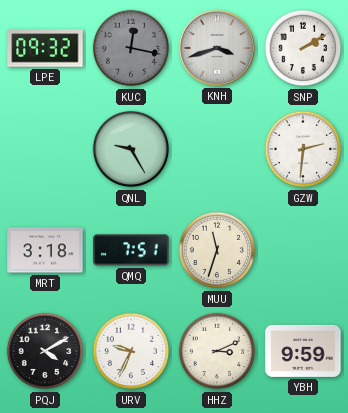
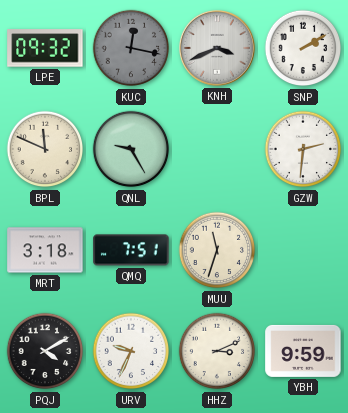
KNH: 3:42 -> 3:41 (217, 48)
BPL: none -> 11:49 (45, 149)
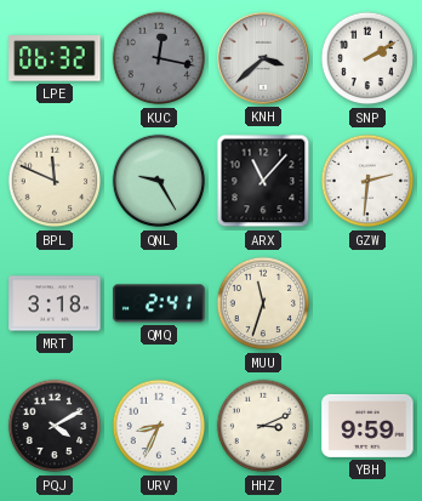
LPE: 09:32 -> 06:32 (55, 58)
KNH: 3:41 -> 3:38 (263, 58)
ARX: none -> 11:07 (263, 181)
QMQ: 7:51 -> 2:41 (159, 303)
URV: 9:34 -> 8:34 (159, 426)
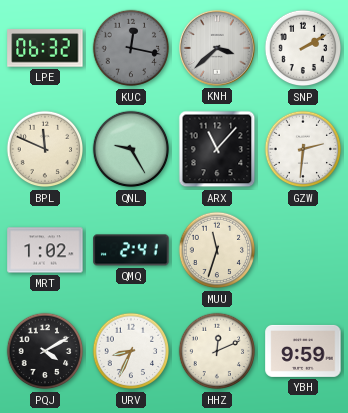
MRT: 3:18 -> 1:02 (45, 250)
HHZ: 3:11 -> 12:11 (217, 351)
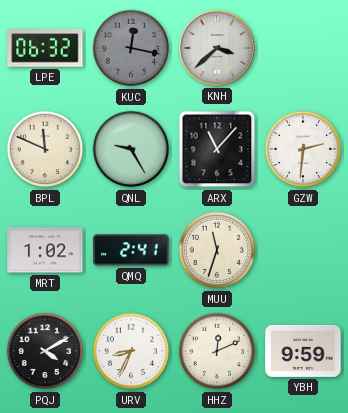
SNP: 2:10 -> none (303, 48)
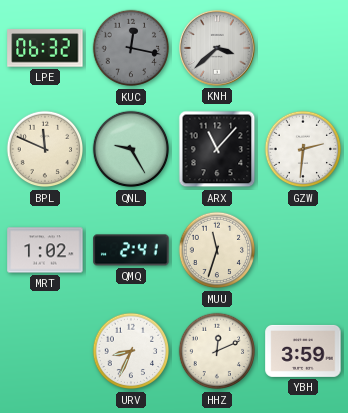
PQJ: 4:10 -> none (45, 351)
YBH: 9:59 -> 3:59 (303, 351)
